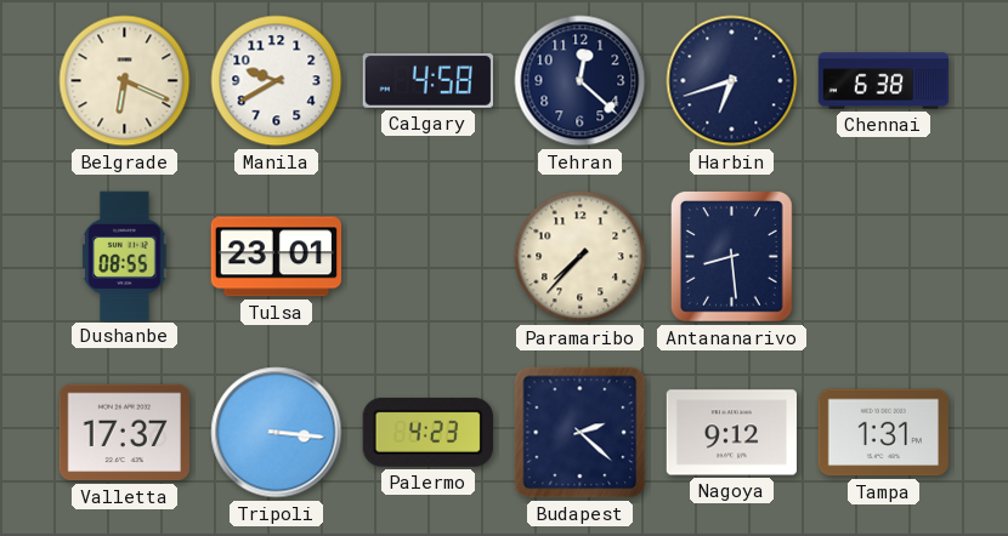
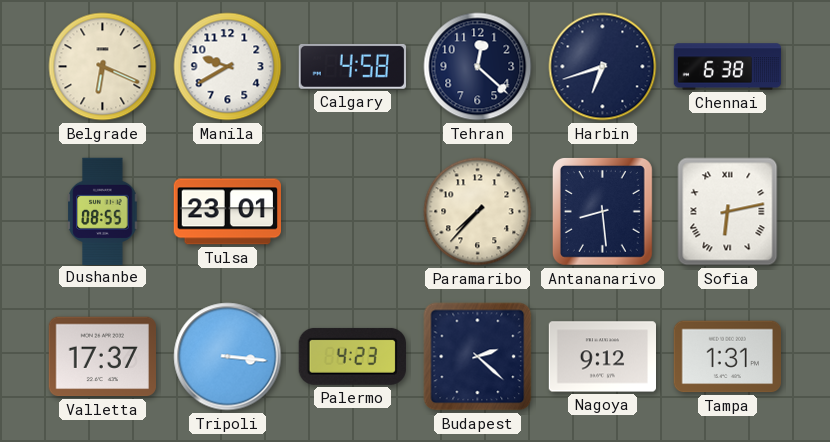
Sofia: none -> 6:13 (728, 212)
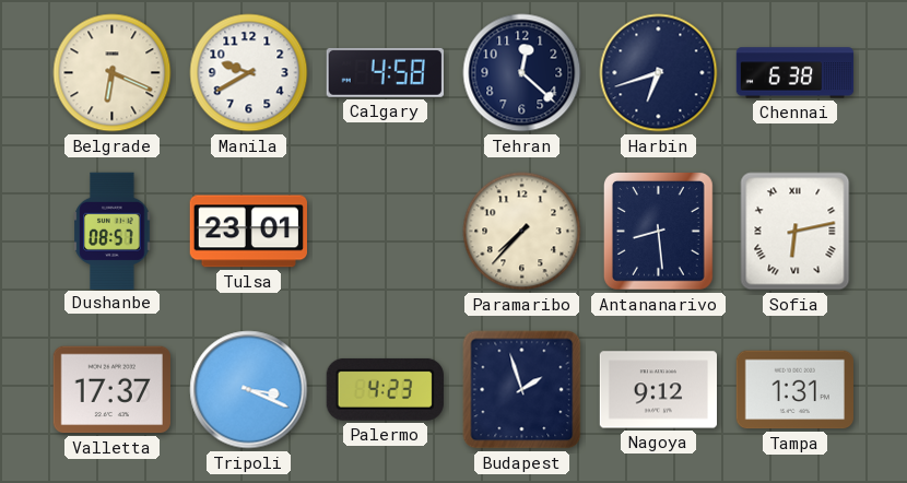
Dushanbe: 08:55 -> 08:57 (113, 231)
Tripoli: 3:16 -> 3:19 (249, 390)
Budapest: 2:22 -> 1:57 (522, 390)
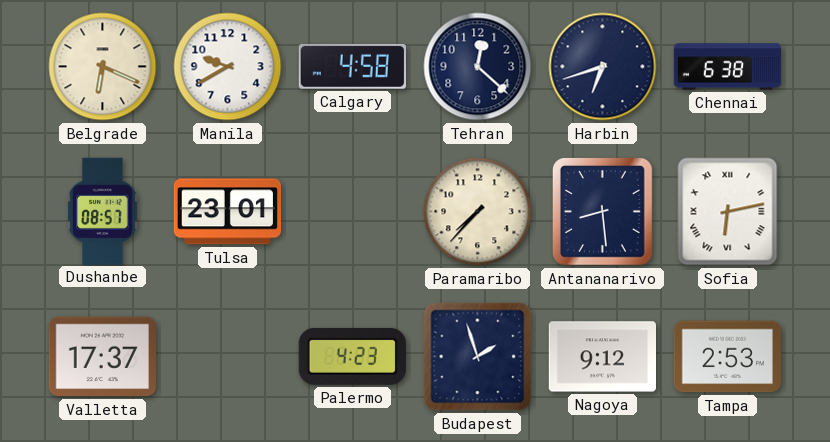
Tripoli: 3:19 -> none (249, 390)
Tampa: 1:31 -> 2:53 (727, 357)
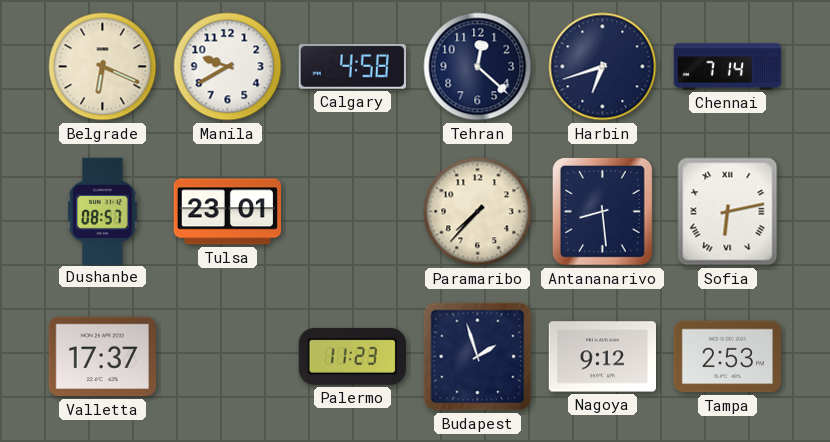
Chennai: 6:38 -> 7:14 (728, 67)
Palermo: 4:23 -> 11:23 (352, 356)
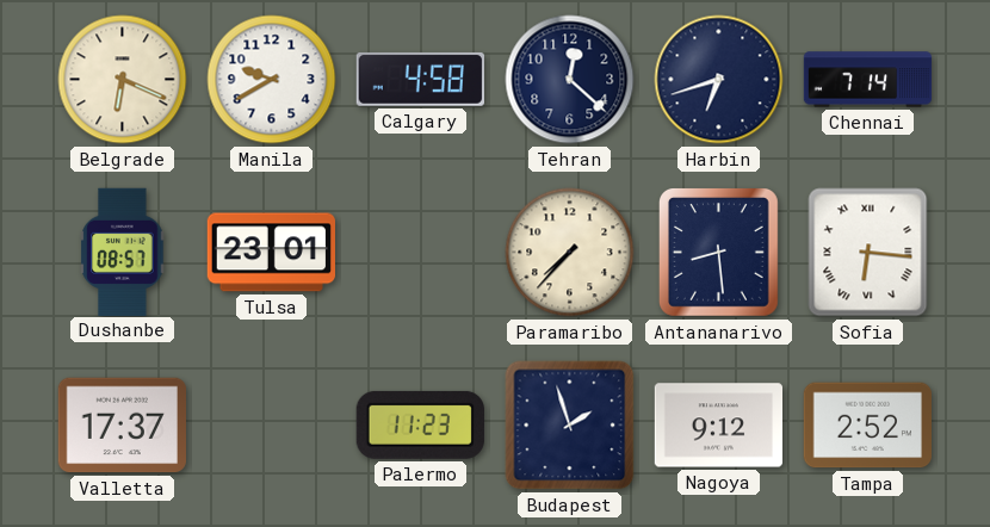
Sofia: 6:13 -> 6:16 (868, 253)
Tampa: 2:53 -> 2:52 (867, 426)
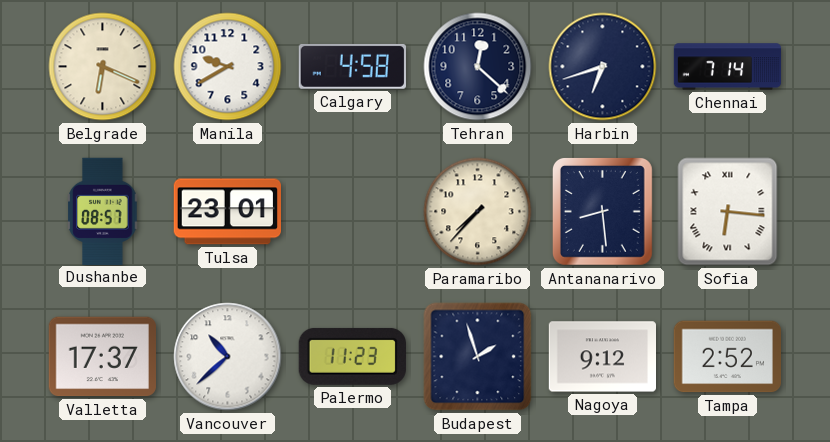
Vancouver: none -> 10:38 (228, 357)
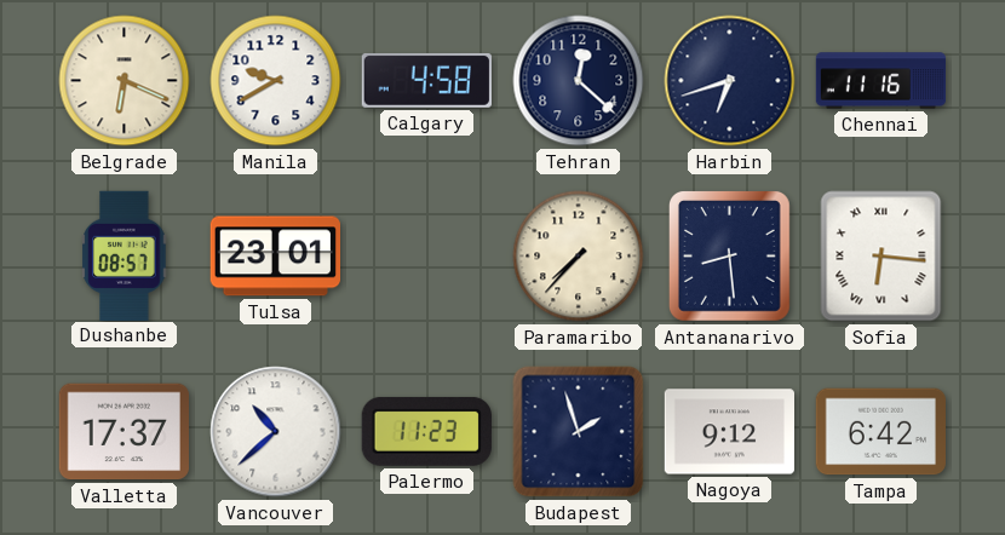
Chennai: 7:14 -> 11:16 (881, 81)
Tampa: 2:52 -> 6:42 (880, 432)
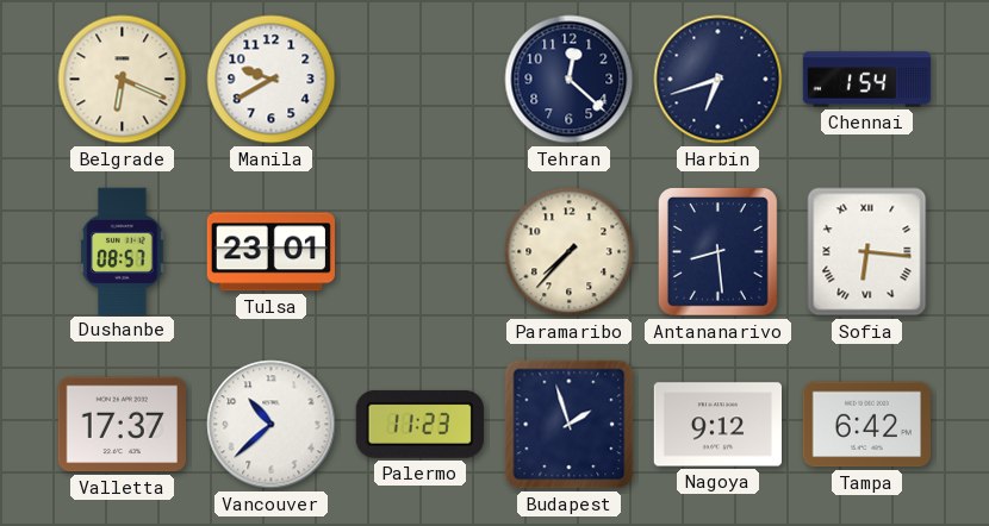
Calgary: 4:58 -> none (426, 80)
Chennai: 11:16 -> 1:54 (867, 80)
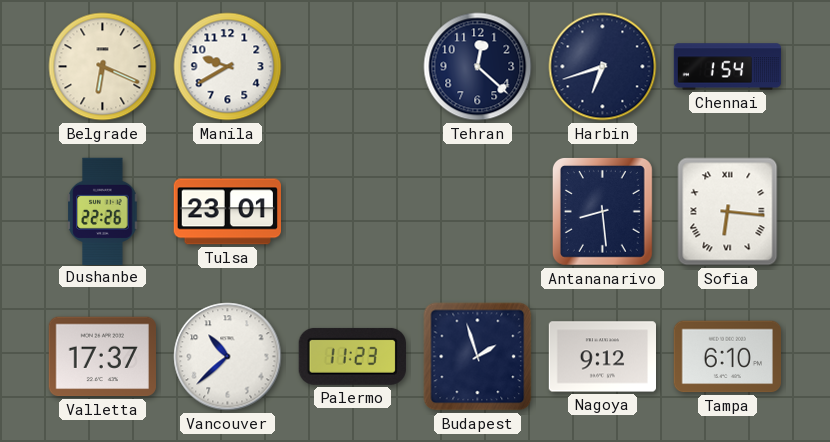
Dushanbe: 08:57 -> 22:26 (103, 211)
Paramaribo: 7:37 -> none (570, 252)
Tampa: 6:42 -> 6:10 (727, 357)
